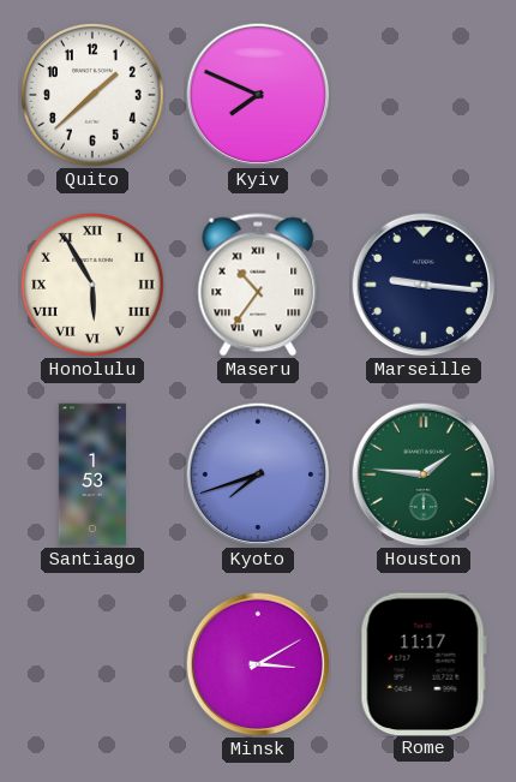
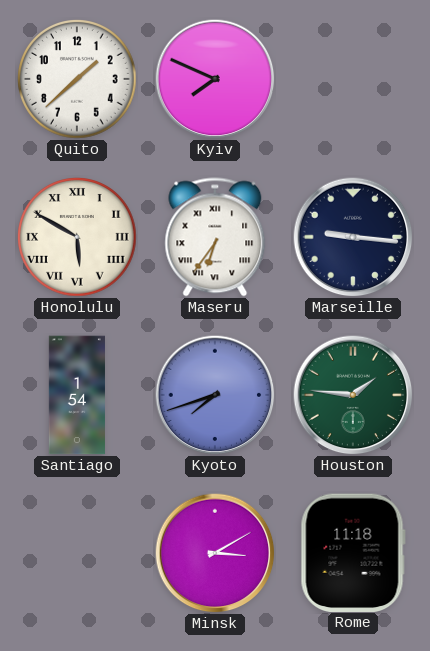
Honolulu: 5:55 -> 5:50 (78, 238)
Maseru: 10:36 -> 6:36 (215, 237)
Santiago: 1:53 -> 1:54 (77, 395)
Rome: 11:17 -> 11:18 (353, 552)
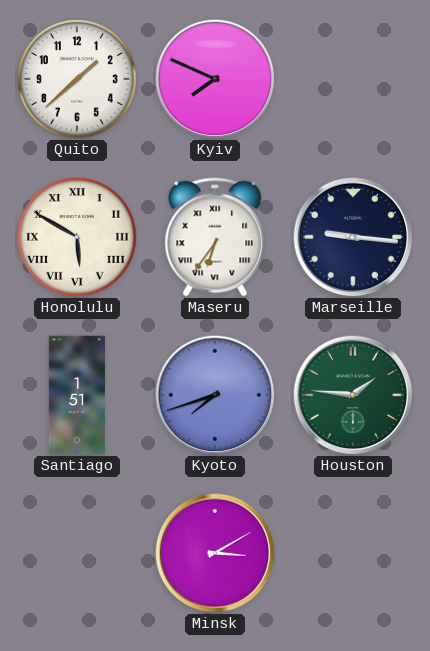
Santiago: 1:54 -> 1:51 (77, 395)
Rome: 11:18 -> none (353, 552)
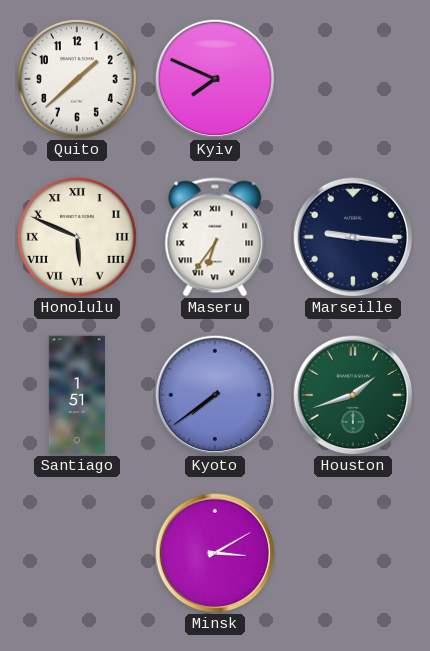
Honolulu: 5:50 -> 5:49 (78, 238)
Kyoto: 7:42 -> 7:39 (215, 395)
Houston: 1:46 -> 1:42 (353, 395)
